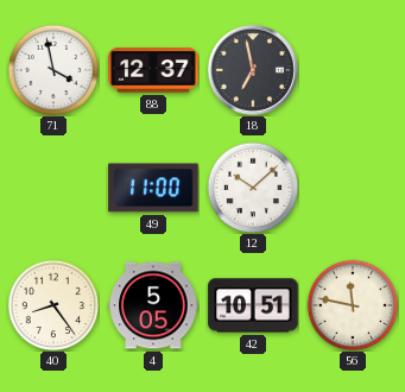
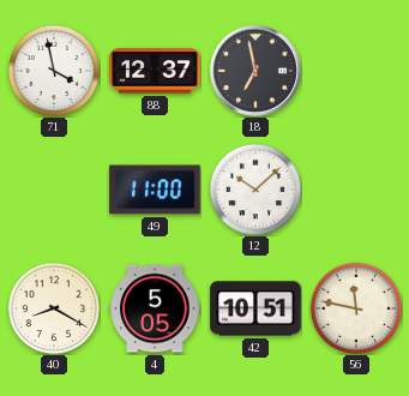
40: 8:24 -> 8:20 (54, 308)
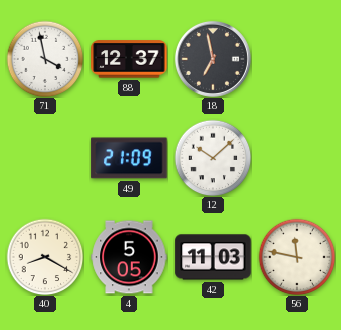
49: 11:00 -> 21:09 (129, 158)
42: 10:51 -> 11:03 (213, 257)
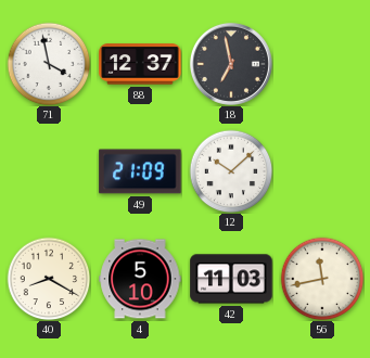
4: 5:05 -> 5:10 (140, 279)
56: 11:47 -> 11:43 (322, 279)
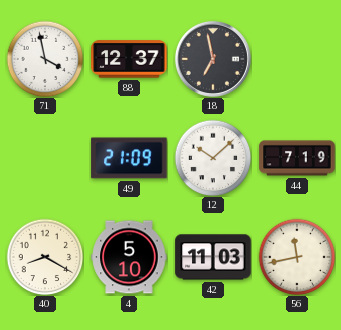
44: none -> 7:19 (297, 158)
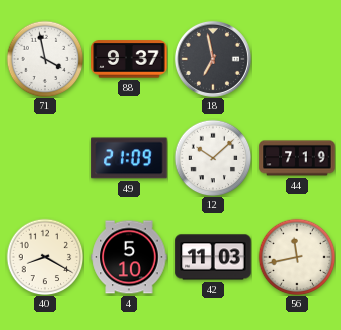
88: 12:37 -> 9:37 (129, 59)
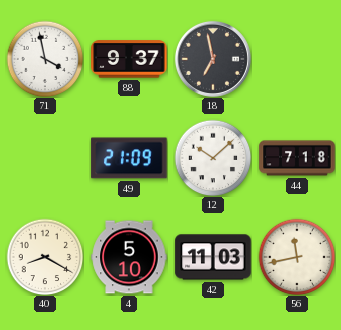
44: 7:19 -> 7:18 (297, 158)
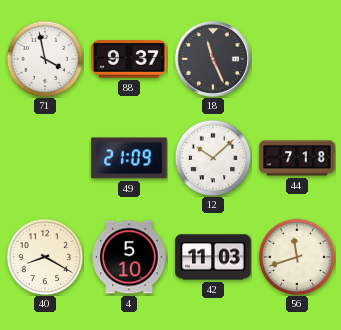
18: 6:58 -> 11:26 (213, 59)
56: 11:43 -> 11:42 (297, 257)
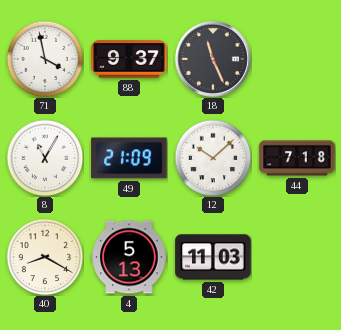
8: none -> 11:05 (45, 158)
4: 5:10 -> 5:13 (129, 257)
56: 11:42 -> none (297, 257)
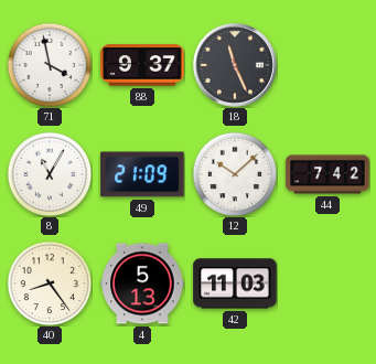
44: 7:18 -> 7:42 (327, 174)
40: 8:20 -> 8:24 (50, 283)
